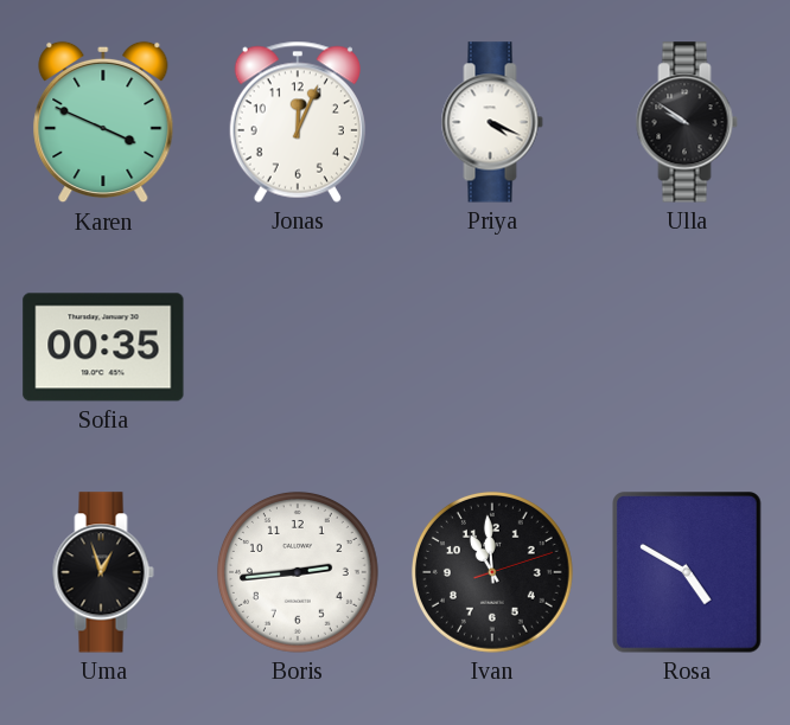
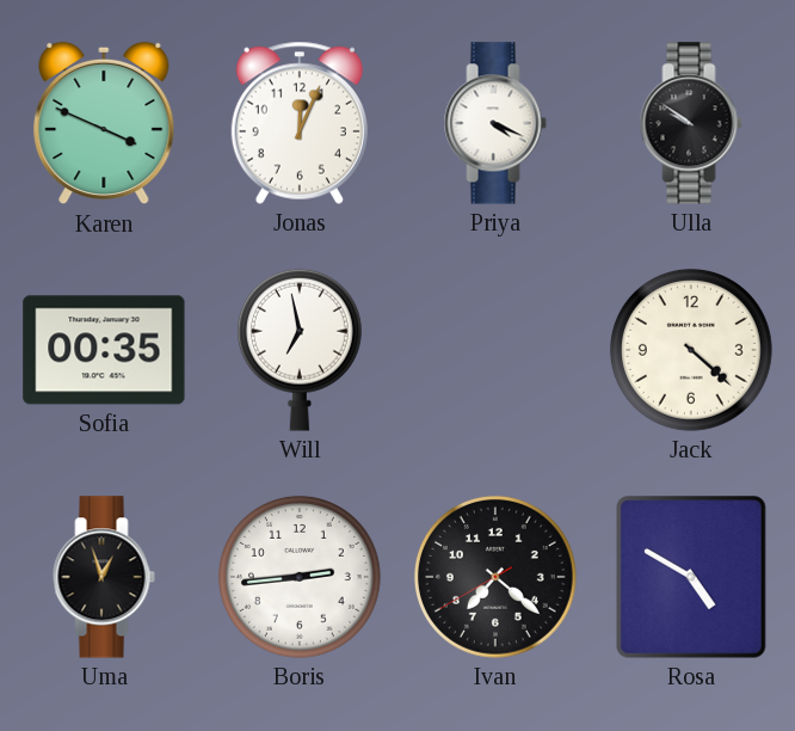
Will: none -> 6:58 (300, 350)
Jack: none -> 4:22 (691, 350)
Ivan: 10:59 -> 7:21 (495, 577)
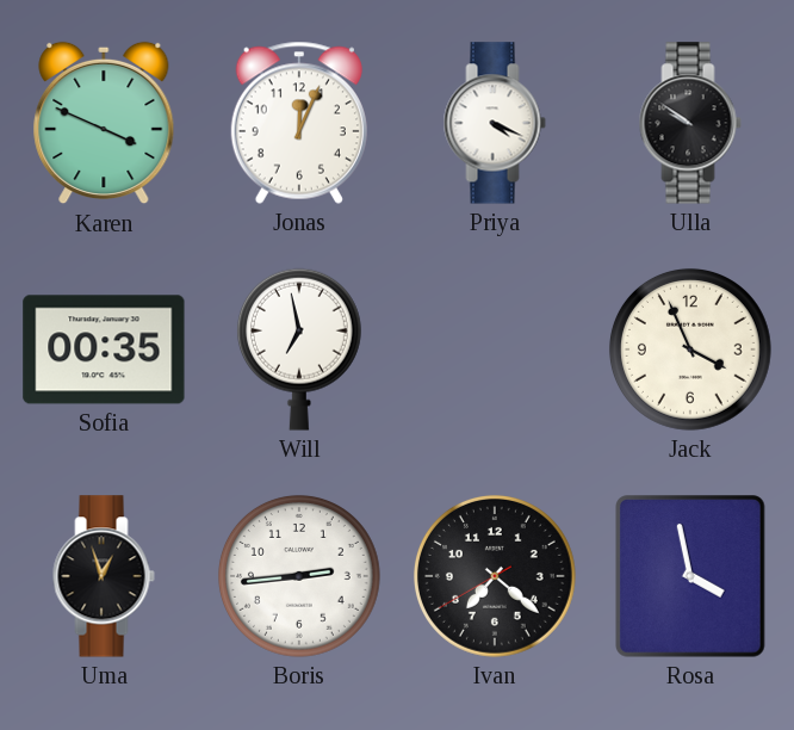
Jack: 4:22 -> 3:56 (690, 349)
Rosa: 4:50 -> 3:58 (691, 576)
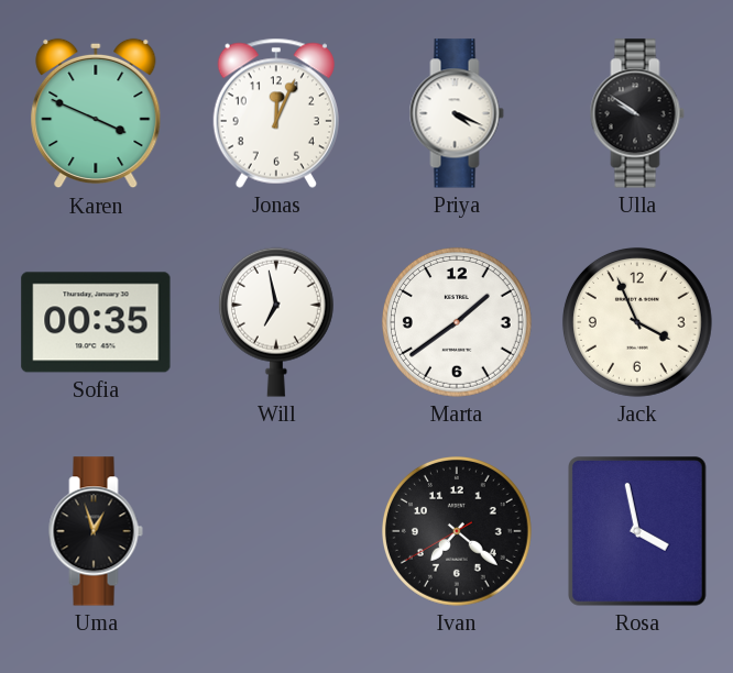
Marta: none -> 1:39 (457, 322)
Boris: 2:44 -> none (299, 576)
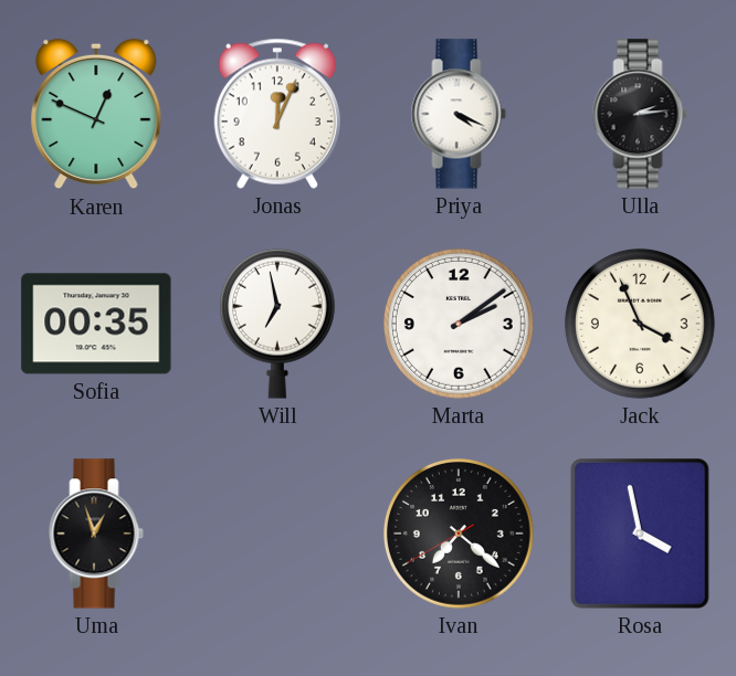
Karen: 3:49 -> 12:49 (96, 114)
Ulla: 9:51 -> 2:14 (640, 114)
Marta: 1:39 -> 2:09 (459, 324)
